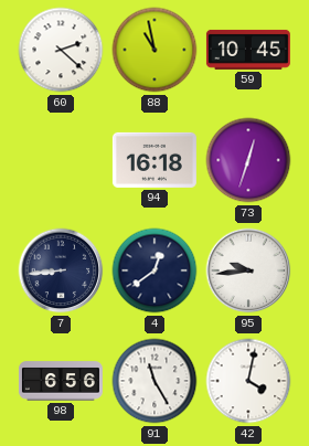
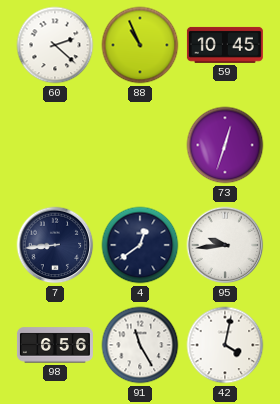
88: 10:58 -> 10:56 (140, 45)
94: 16:18 -> none (154, 160)
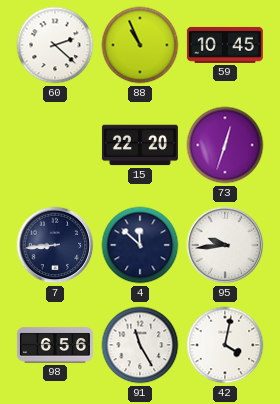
15: none -> 22:20 (140, 145)
4: 12:39 -> 11:52 (140, 245)
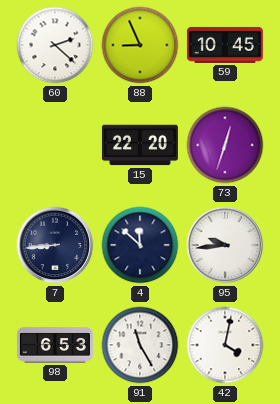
88: 10:56 -> 8:56 (140, 45)
98: 6:56 -> 6:53 (55, 345)
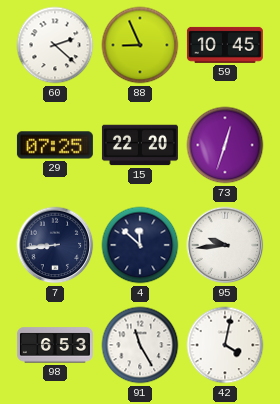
29: none -> 07:25 (55, 145)
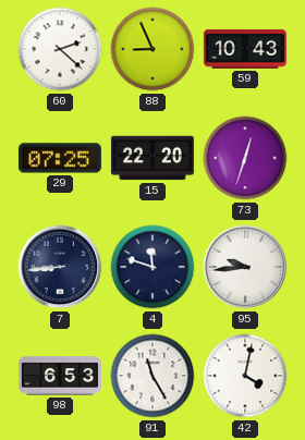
59: 10:45 -> 10:43 (245, 49)
4: 11:52 -> 11:48 (152, 267)
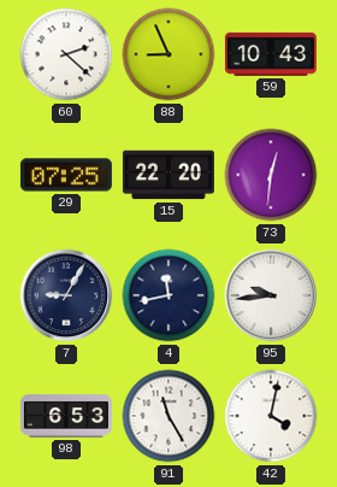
73: 12:33 -> 12:31 (271, 175)
7: 8:44 -> 9:05 (66, 295)
4: 11:48 -> 11:43 (168, 295)
